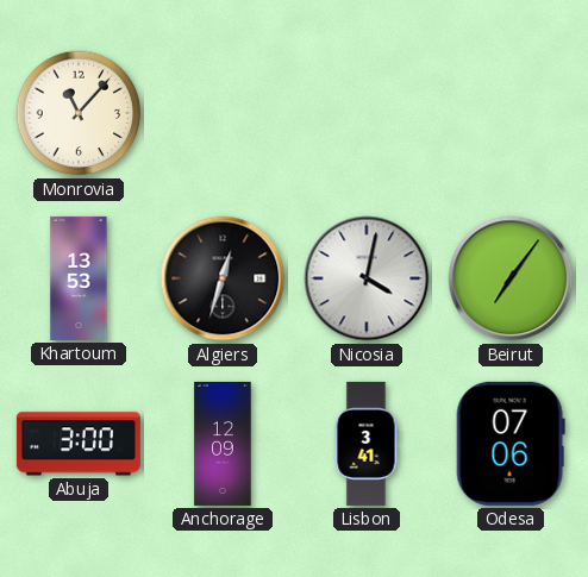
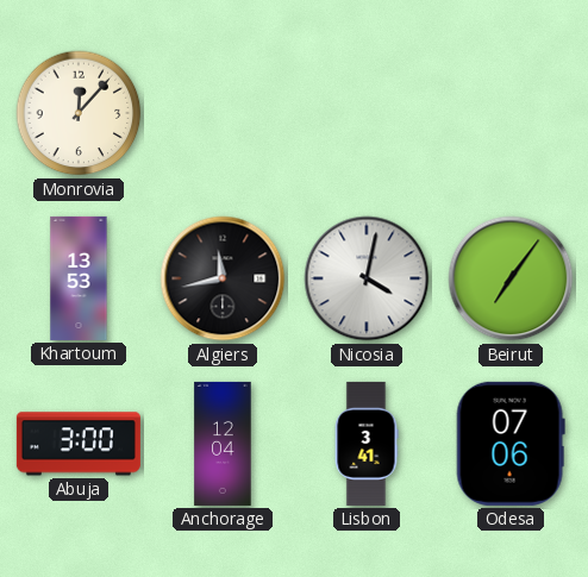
Monrovia: 11:07 -> 12:07 (79, 113)
Algiers: 12:33 -> 11:43 (223, 278)
Anchorage: 12:09 -> 12:04 (223, 444)
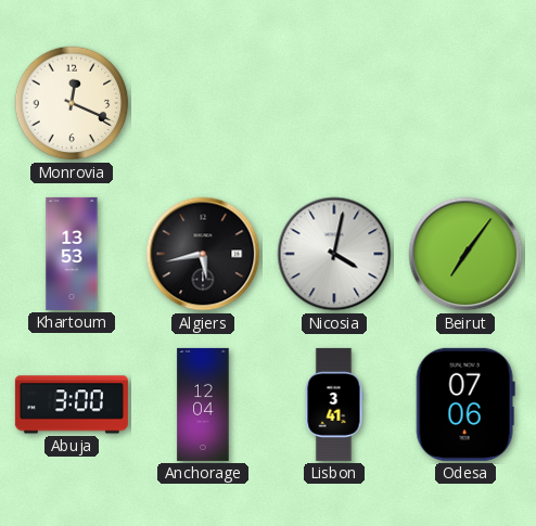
Monrovia: 12:07 -> 12:19 (72, 103)
Algiers: 11:43 -> 5:43 (203, 254)
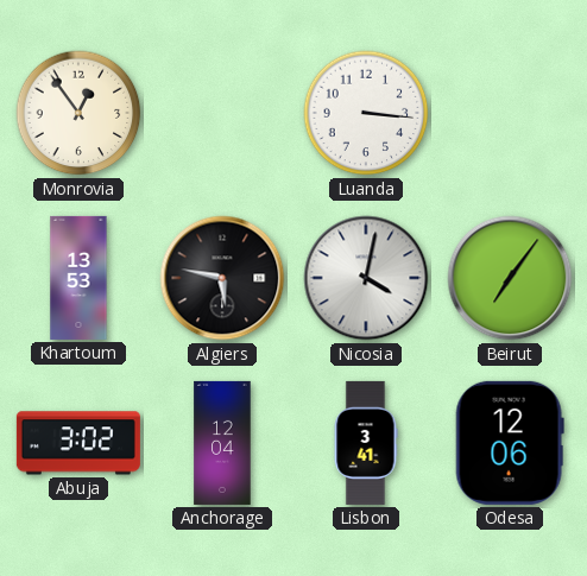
Monrovia: 12:19 -> 12:54 (78, 113)
Luanda: none -> 3:16 (366, 113)
Algiers: 5:43 -> 5:47 (222, 278)
Abuja: 3:00 -> 3:02 (78, 443)
Odesa: 07:06 -> 12:06 (510, 443)
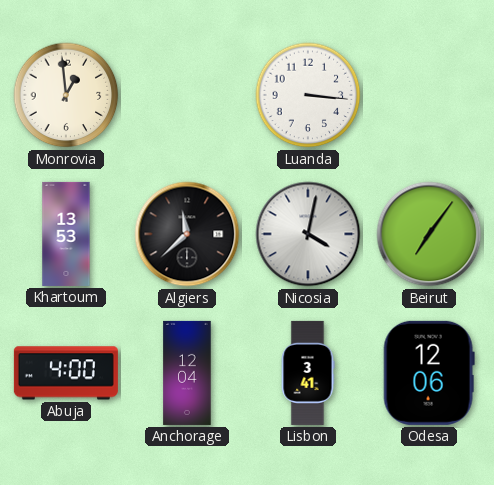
Monrovia: 12:54 -> 12:59 (66, 95)
Algiers: 5:47 -> 11:38 (187, 234)
Abuja: 3:02 -> 4:00 (66, 373)
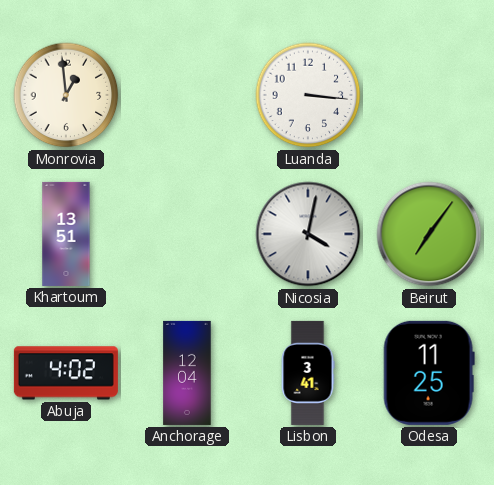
Khartoum: 13:53 -> 13:51 (66, 234)
Algiers: 11:38 -> none (187, 234)
Abuja: 4:00 -> 4:02 (66, 373)
Odesa: 12:06 -> 11:25 (429, 373)
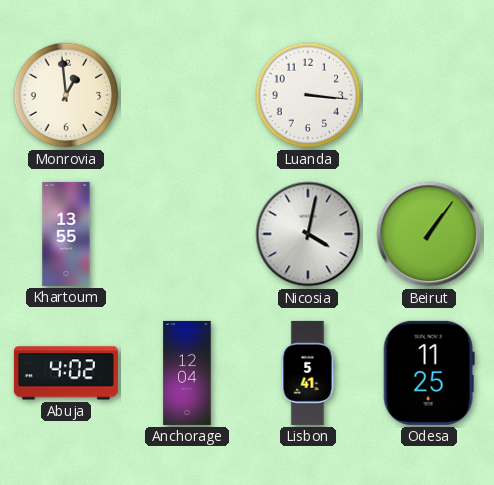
Khartoum: 13:51 -> 13:55 (66, 234)
Beirut: 7:06 -> 1:06 (429, 234)
Lisbon: 3:41 -> 5:41 (308, 373)
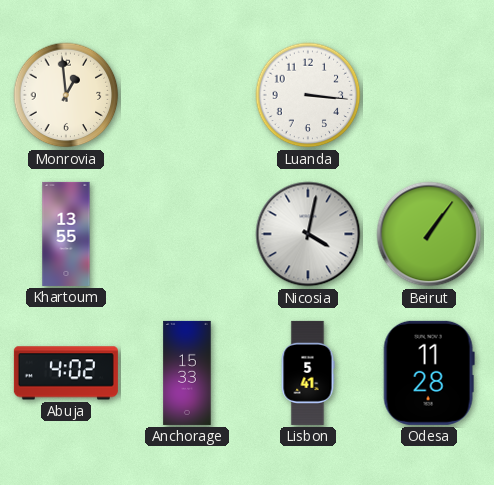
Anchorage: 12:04 -> 15:33 (187, 373)
Odesa: 11:25 -> 11:28 (429, 373)
